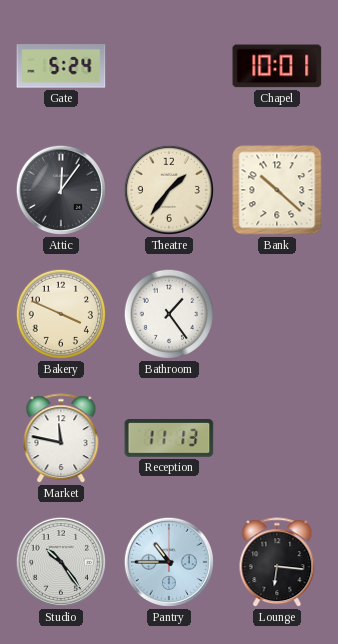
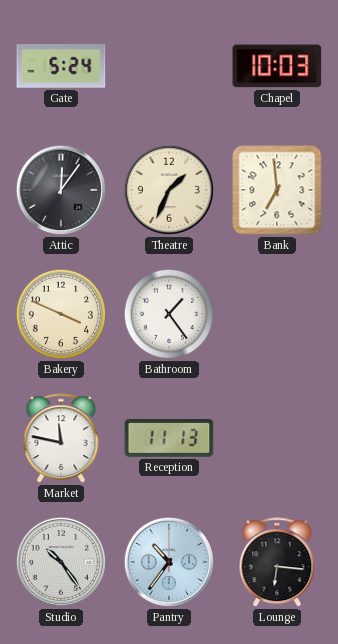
Chapel: 10:01 -> 10:03 (277, 66)
Theatre: 1:36 -> 1:34 (169, 190)
Bank: 10:22 -> 6:59 (277, 190)
Pantry: 10:45 -> 10:36 (169, 562)
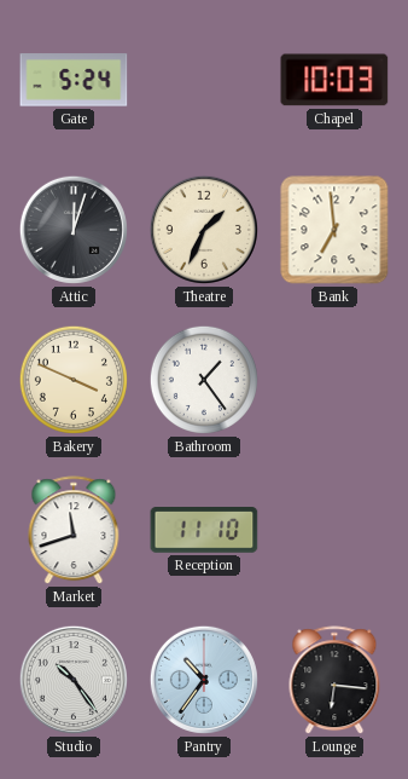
Attic: 12:06 -> 12:03 (74, 230)
Market: 11:47 -> 11:42 (74, 531)
Reception: 11:13 -> 11:10 (204, 530)
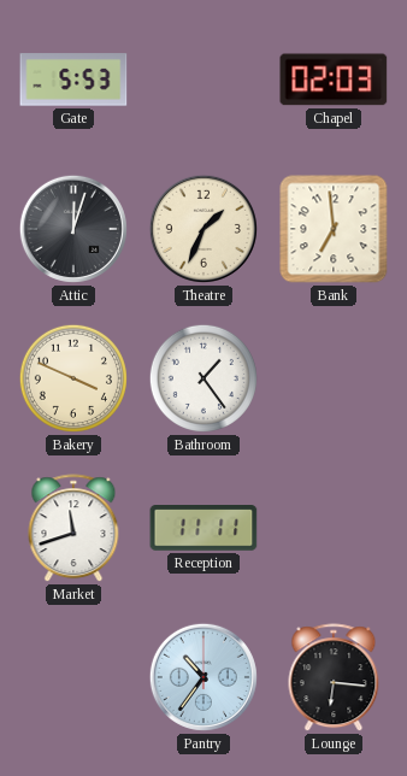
Gate: 5:24 -> 5:53 (73, 80)
Chapel: 10:03 -> 02:03 (334, 80)
Reception: 11:10 -> 11:11 (203, 528)
Studio: 10:24 -> none (74, 680)
